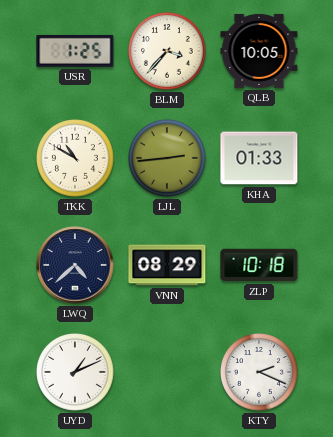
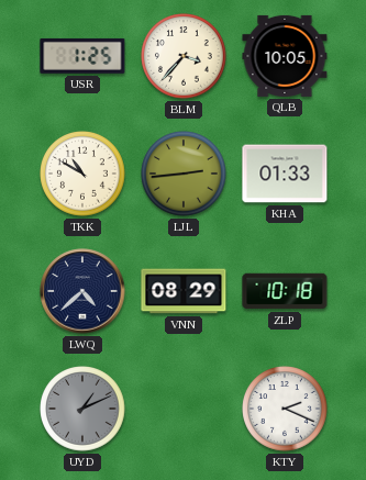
UYD dial: white -> grey (82, 409)
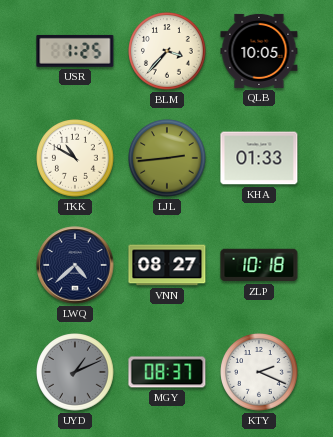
VNN: 08:29 -> 08:27 (167, 265)
MGY: none -> 08:37 (167, 372)
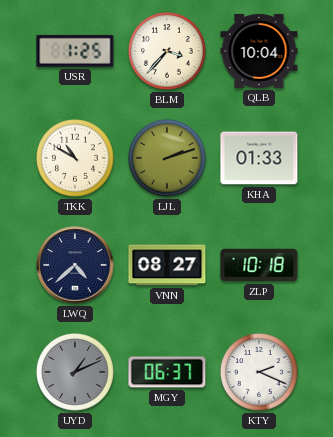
QLB: 10:05 -> 10:04 (259, 51)
LJL: 2:44 -> 2:12 (167, 158)
MGY: 08:37 -> 06:37 (167, 372)
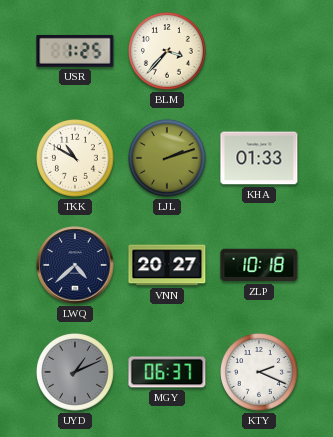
QLB: 10:04 -> none (259, 51)
VNN: 08:27 -> 20:27 (167, 265)
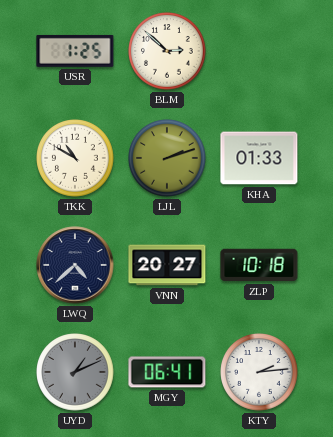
BLM: 3:37 -> 2:52 (167, 51)
MGY: 06:37 -> 06:41 (167, 372)
KTY: 2:19 -> 2:14 (259, 372)
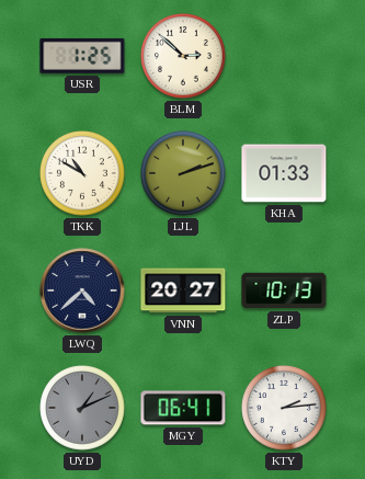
ZLP: 10:18 -> 10:13 (284, 290)
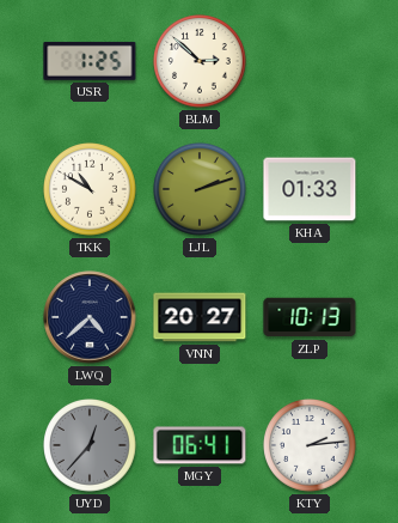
UYD: 1:11 -> 12:37 (90, 445)
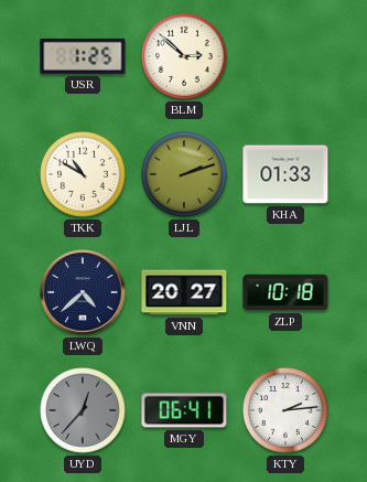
ZLP: 10:13 -> 10:18 (285, 292)
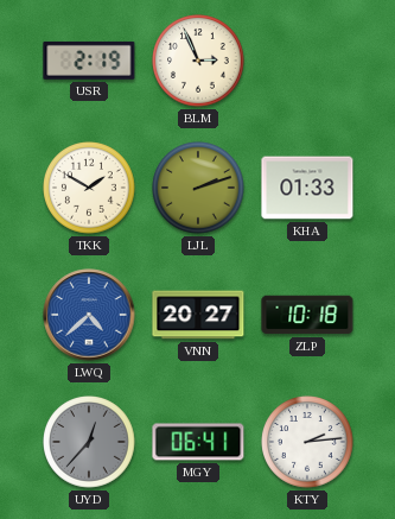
USR: 1:25 -> 2:19 (89, 61)
BLM: 2:52 -> 2:56 (198, 61)
TKK: 10:50 -> 1:50 (89, 188)
LWQ dial: navy -> blue (89, 315)
